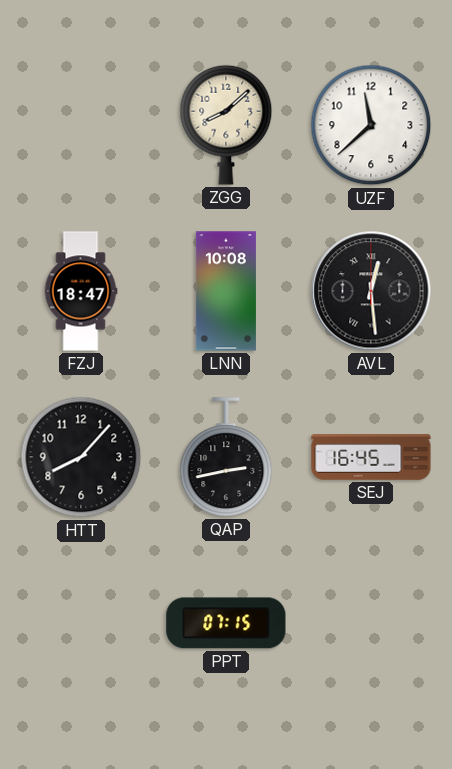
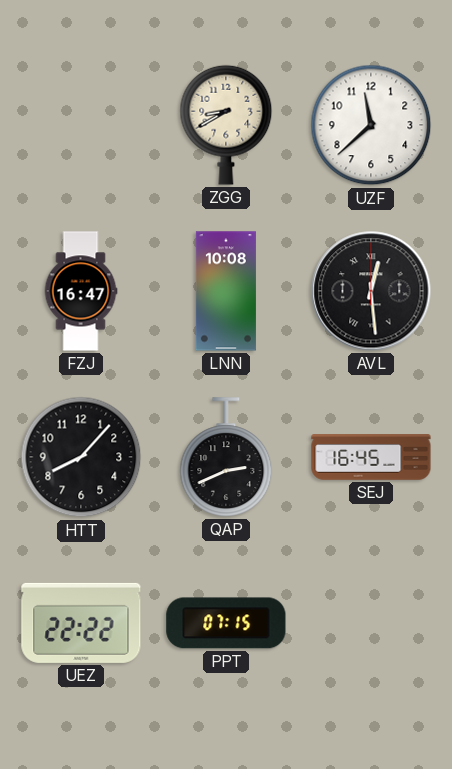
ZGG: 8:08 -> 8:40 (226, 125)
FZJ: 18:47 -> 16:47 (81, 291)
QAP: 2:43 -> 2:41 (226, 457)
UEZ: none -> 22:22 (81, 623)
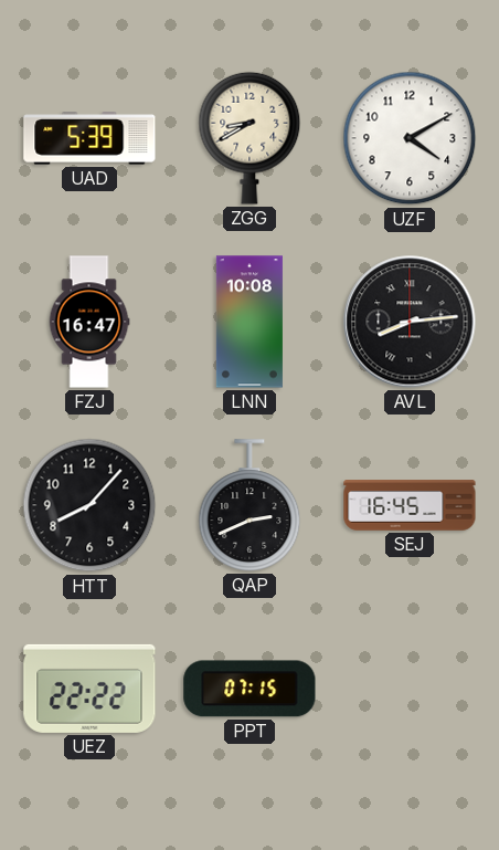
UAD: none -> 5:39 (89, 138)
UZF: 11:38 -> 4:10 (410, 138)
AVL: 12:29 -> 8:14 (410, 322)
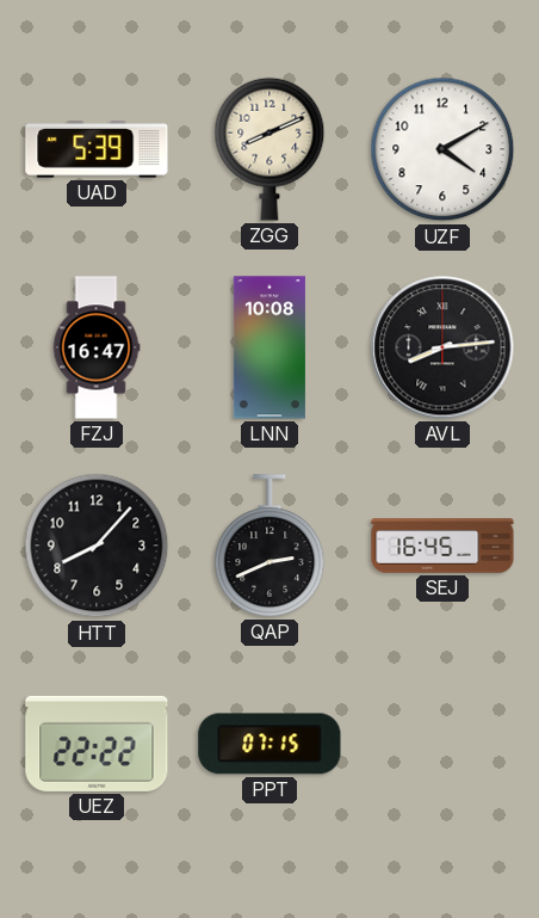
ZGG: 8:40 -> 8:11 (269, 149)
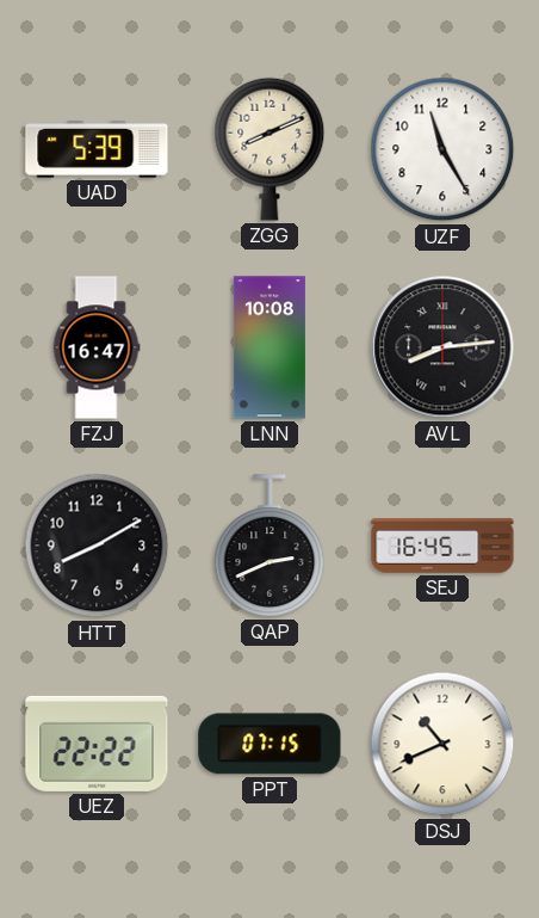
UZF: 4:10 -> 11:25 (442, 149)
HTT: 8:07 -> 8:10 (97, 546)
DSJ: none -> 10:41 (442, 744)
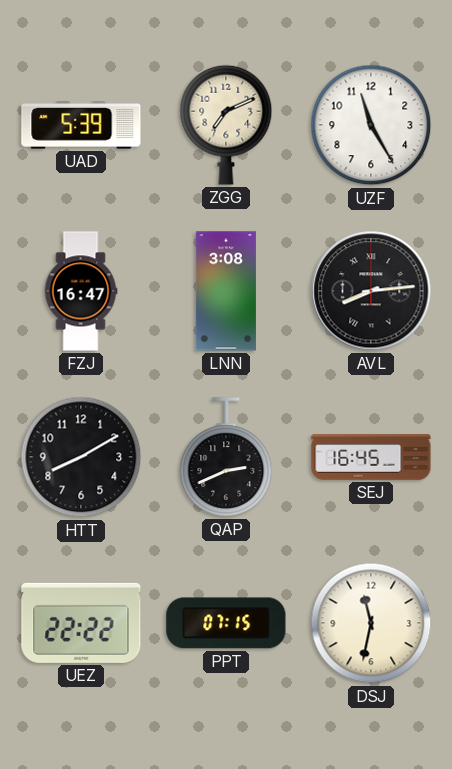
ZGG: 8:11 -> 7:11 (226, 125)
LNN: 10:08 -> 3:08 (226, 291)
DSJ: 10:41 -> 11:32 (371, 623)
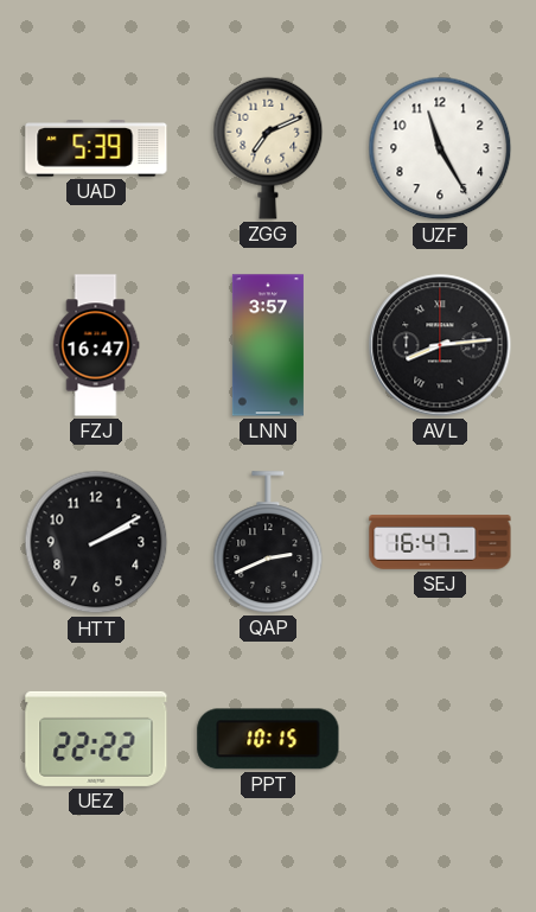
LNN: 3:08 -> 3:57 (268, 345)
HTT: 8:10 -> 2:10 (96, 542)
SEJ: 16:45 -> 16:47 (440, 542)
PPT: 07:15 -> 10:15 (268, 739)
DSJ: 11:32 -> none (371, 623)
